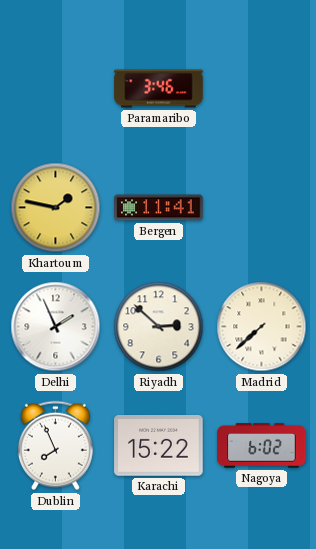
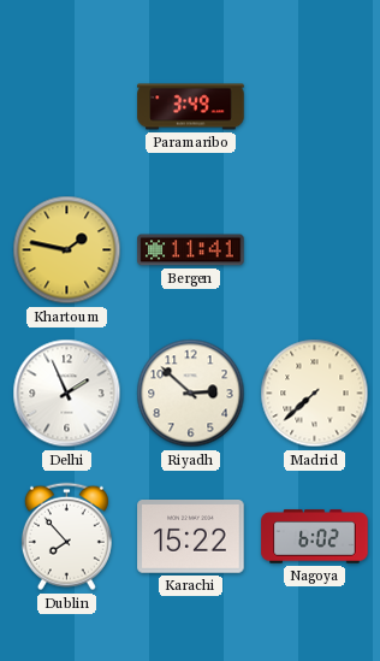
Paramaribo: 3:46 -> 3:49 (191, 107)
Dublin: 7:56 -> 7:53 (66, 537)
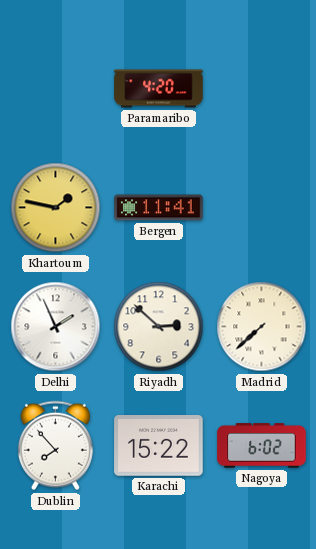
Paramaribo: 3:49 -> 4:20 (159, 89)
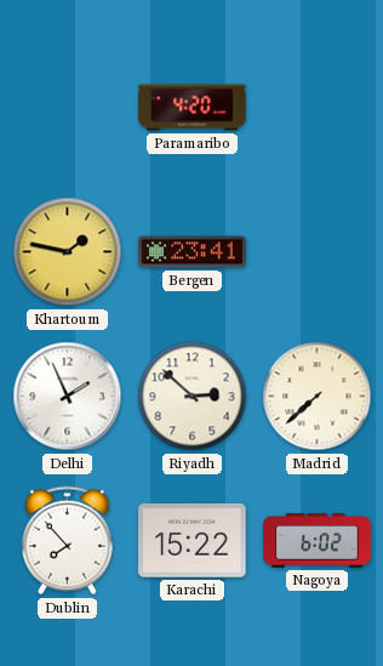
Bergen: 11:41 -> 23:41 (193, 252)
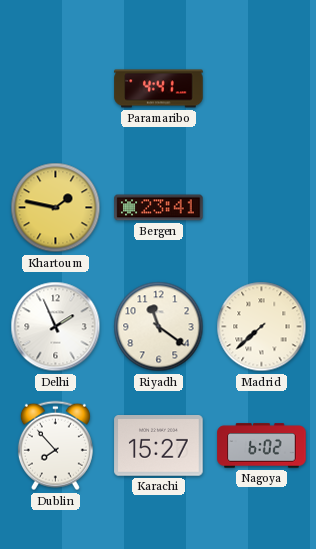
Paramaribo: 4:20 -> 4:41 (159, 89)
Riyadh: 2:52 -> 11:21 (159, 327)
Karachi: 15:22 -> 15:27 (159, 446)
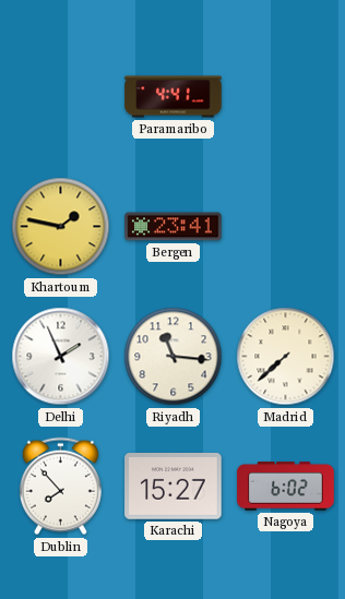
Riyadh: 11:21 -> 11:16 (174, 357)
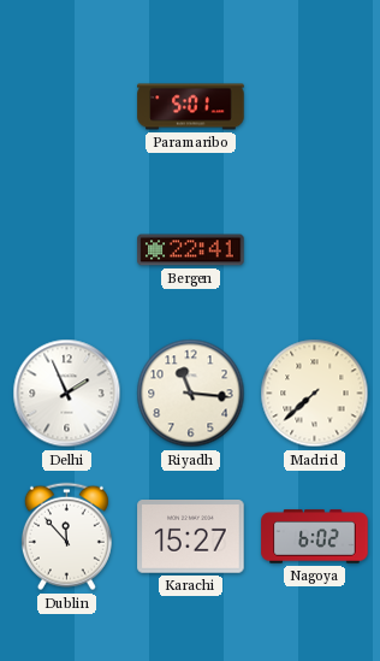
Paramaribo: 4:41 -> 5:01 (191, 107)
Khartoum: 1:47 -> none (61, 227)
Bergen: 23:41 -> 22:41 (191, 250)
Dublin: 7:53 -> 11:53 (66, 537)
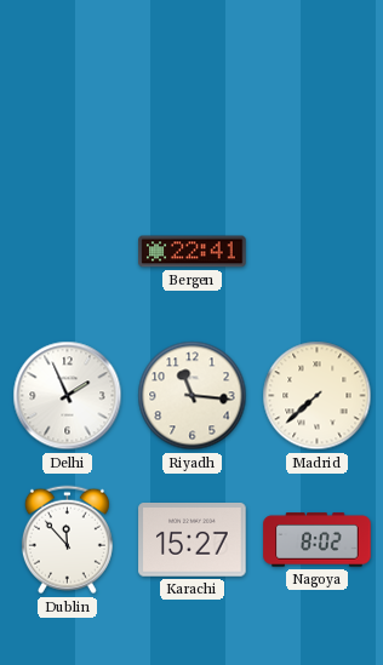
Paramaribo: 5:01 -> none (191, 107)
Nagoya: 6:02 -> 8:02 (318, 540)
